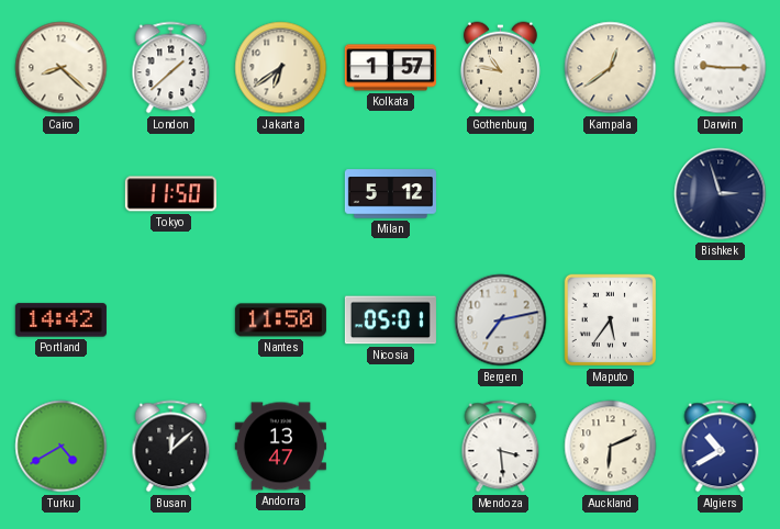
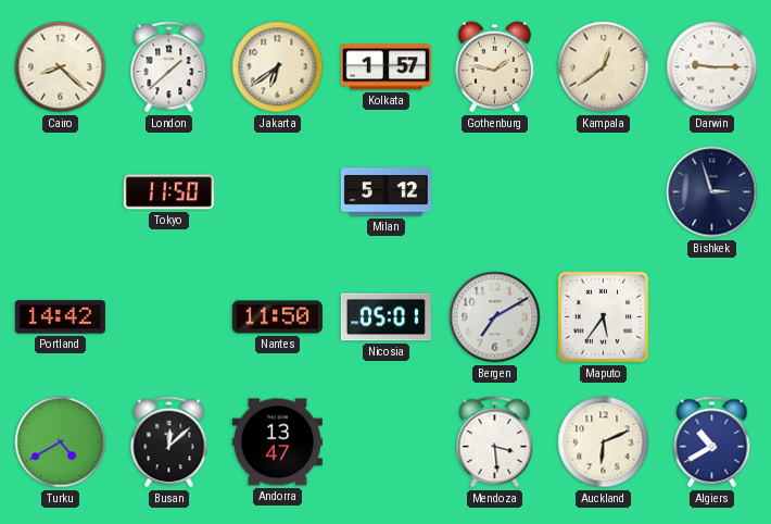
Gothenburg: 10:47 -> 1:47 (494, 67)
Bergen: 7:13 -> 7:10 (495, 317)
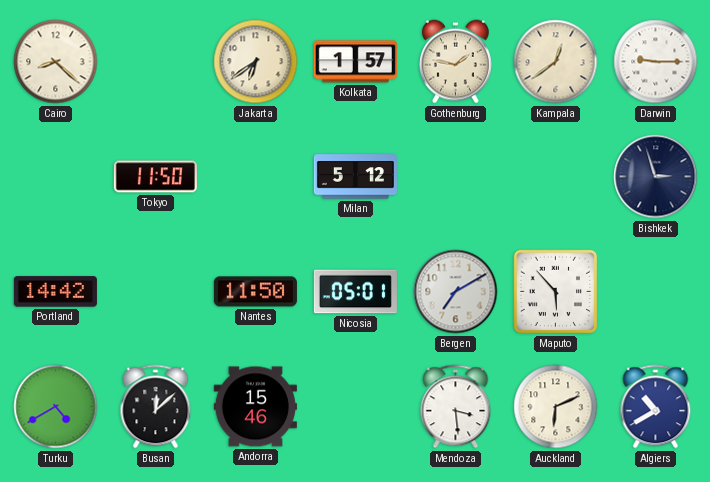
London: 1:38 -> none (169, 67)
Maputo: 5:36 -> 5:53 (556, 292)
Andorra: 13:47 -> 15:46 (255, 407)
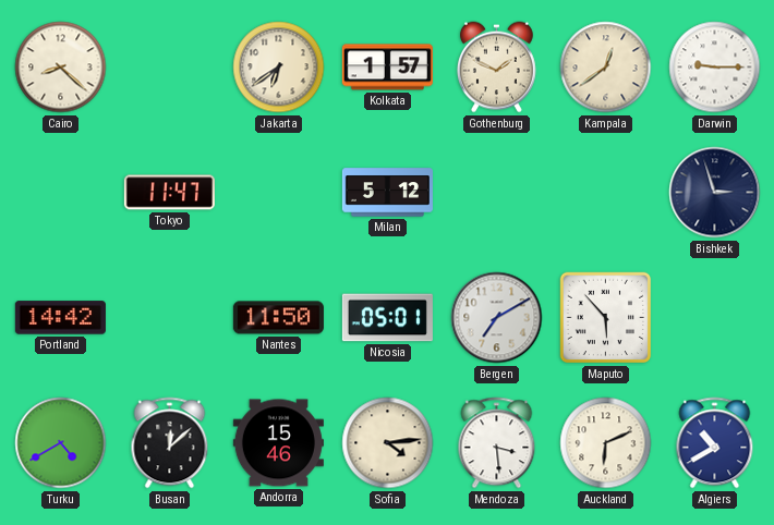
Gothenburg: 1:47 -> 1:49 (496, 68)
Tokyo: 11:50 -> 11:47 (169, 193)
Sofia: none -> 4:14 (388, 443)
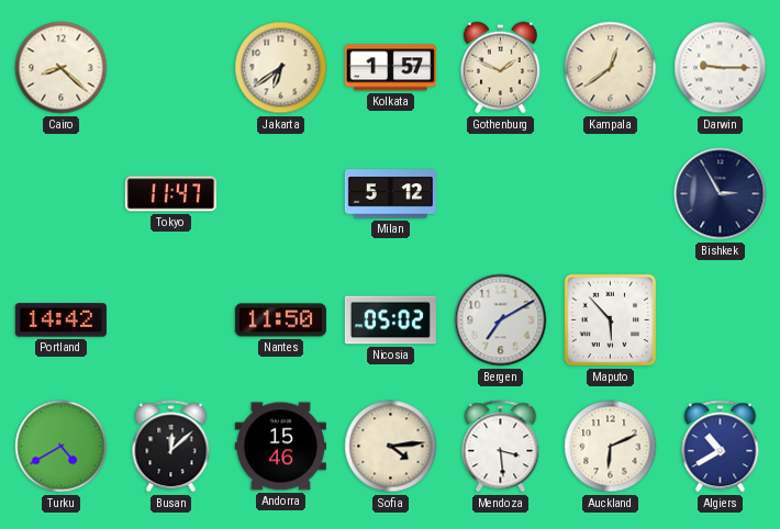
Bishkek: 2:57 -> 2:55 (721, 194)
Nicosia: 05:01 -> 05:02 (390, 320)
